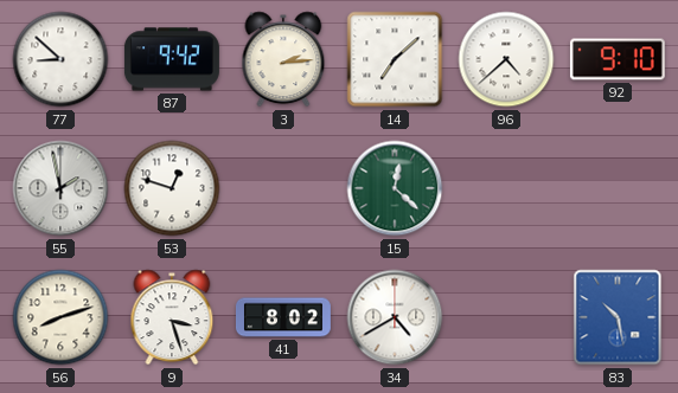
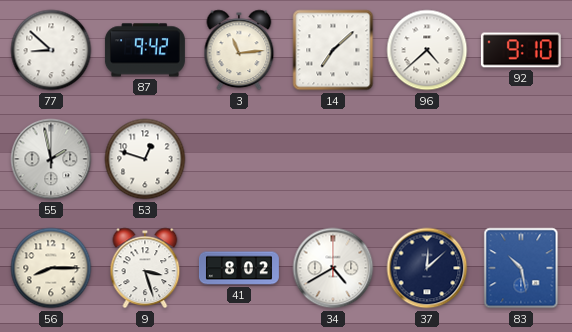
3: 2:14 -> 11:14 (239, 50)
15: 12:22 -> none (395, 188)
56: 8:12 -> 8:15 (51, 268)
37: none -> 12:08 (427, 268)
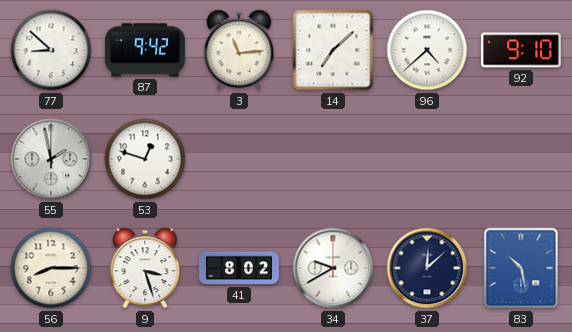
34: 4:40 -> 9:40 (333, 268)
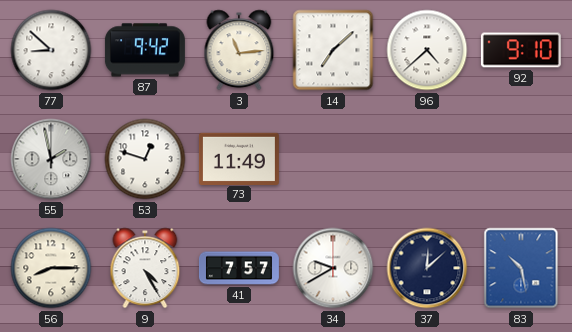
73: none -> 11:49 (239, 158)
9: 3:27 -> 4:25 (145, 268)
41: 8:02 -> 7:57 (239, 268)
